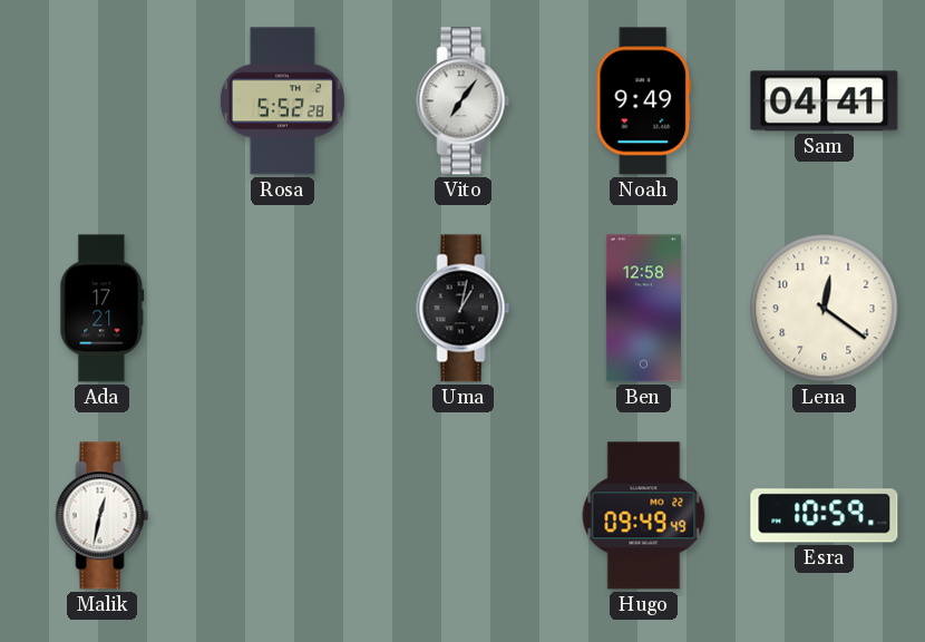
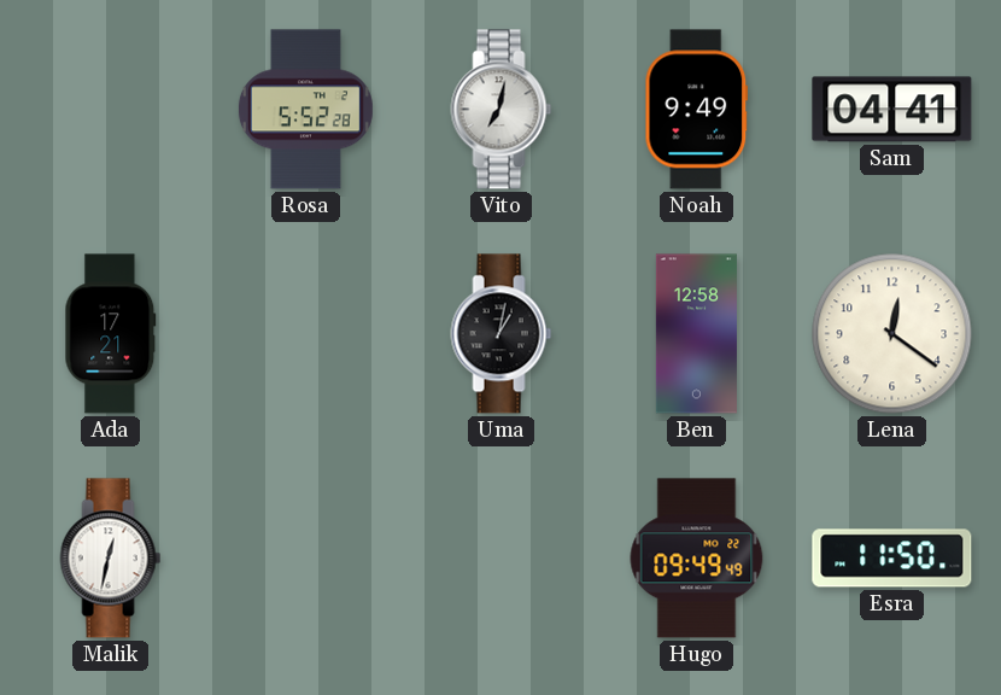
Vito: 7:06 -> 7:02 (502, 110)
Esra: 10:59 -> 11:50 (892, 559)
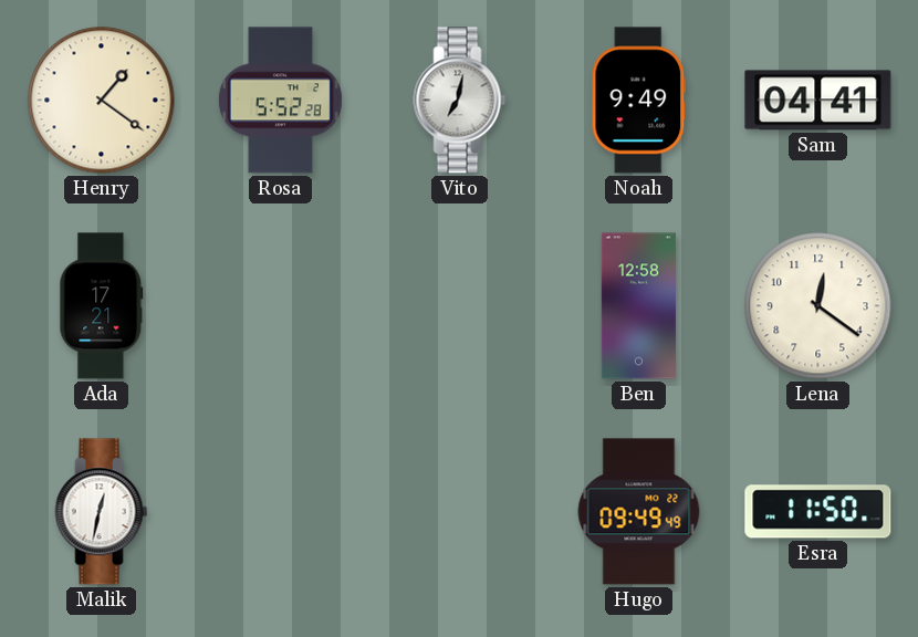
Henry: none -> 1:21 (102, 101)
Uma: 1:02 -> none (502, 334)
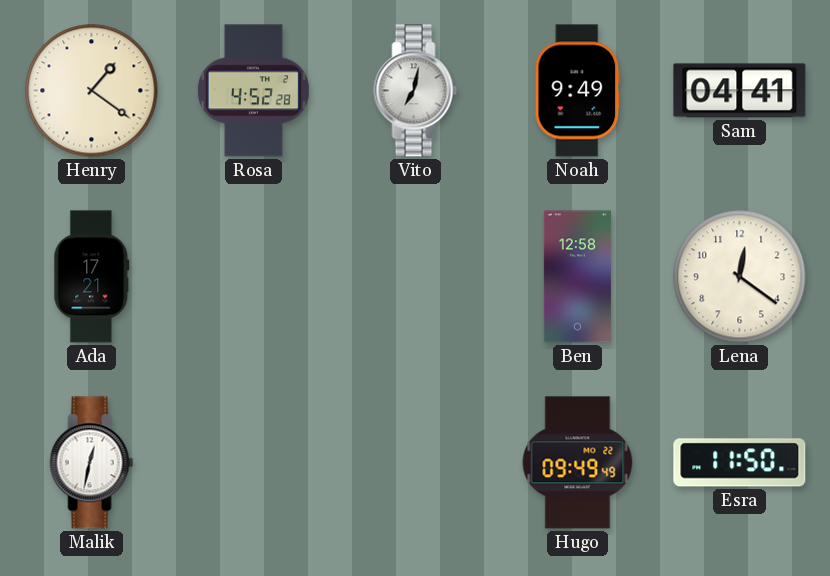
Rosa: 5:52 -> 4:52 (253, 91)
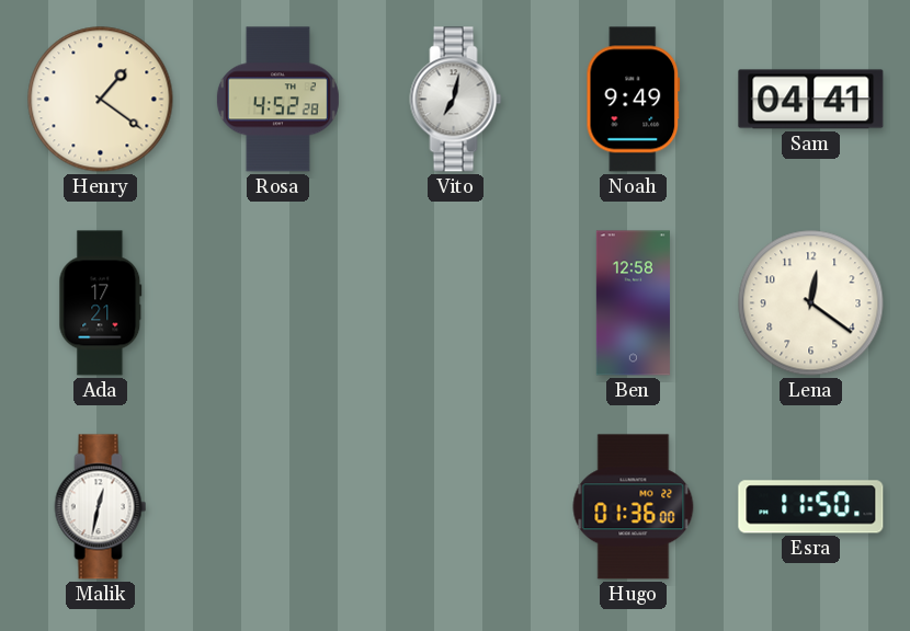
Hugo: 09:49 -> 01:36 (634, 507)
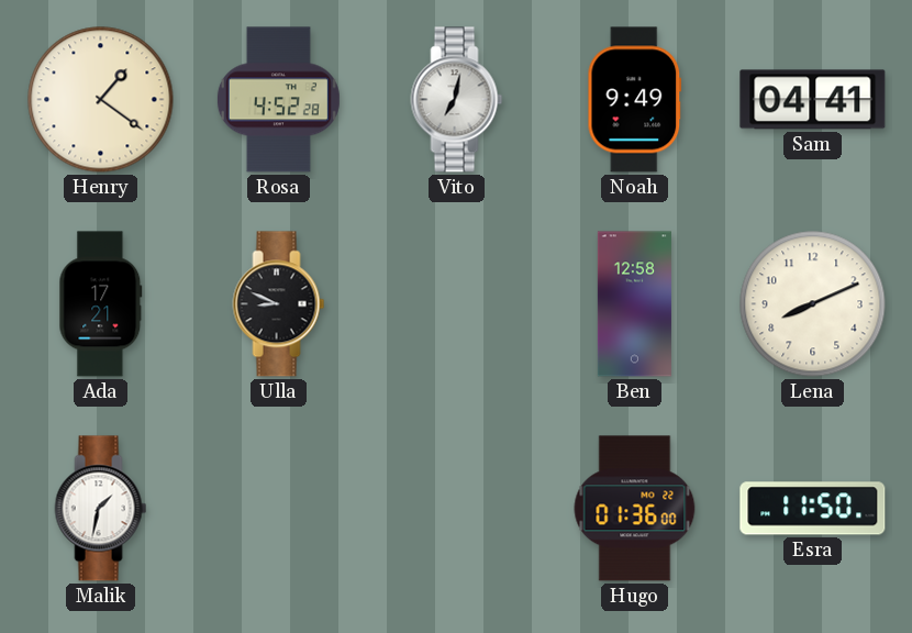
Ulla: none -> 8:49 (279, 304)
Lena: 12:21 -> 8:11 (813, 304)
Malik: 12:32 -> 1:32 (101, 509)
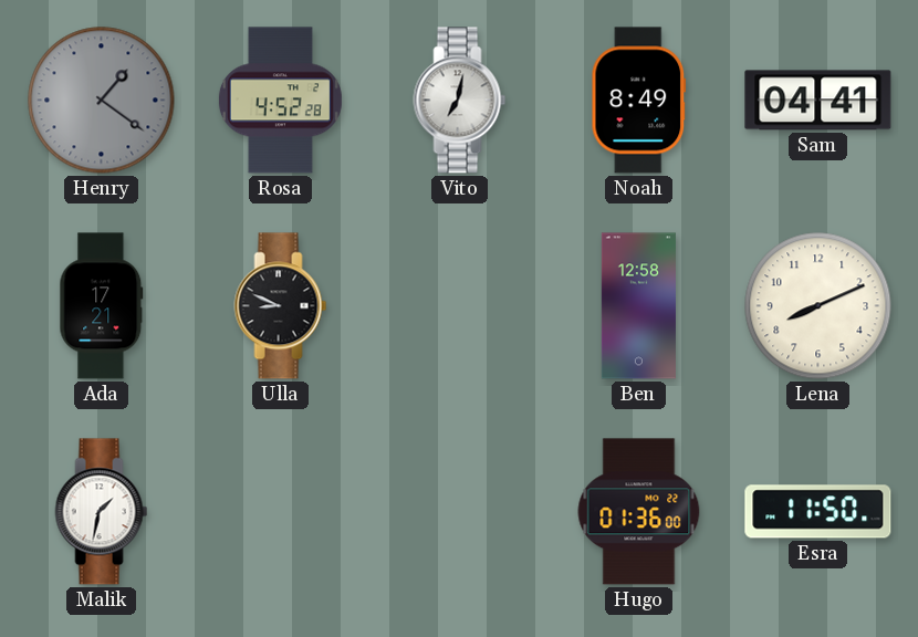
Henry dial: cream -> grey (102, 101)
Noah: 9:49 -> 8:49 (639, 101)
